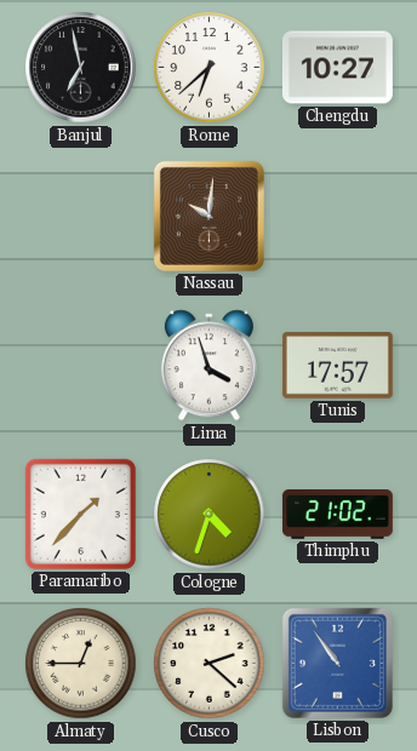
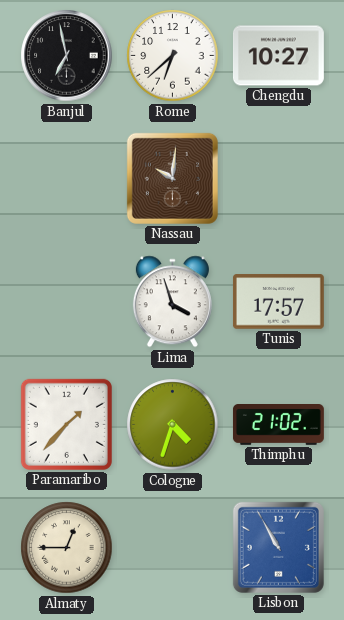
Cusco: 2:22 -> none (210, 664)
Lisbon: 10:54 -> 10:55 (278, 547)
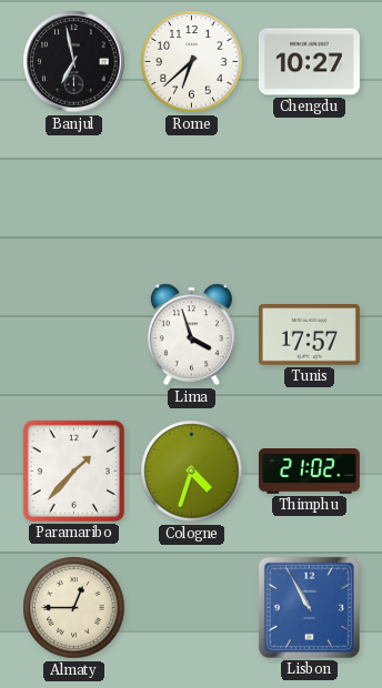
Nassau: 10:01 -> none (172, 178)
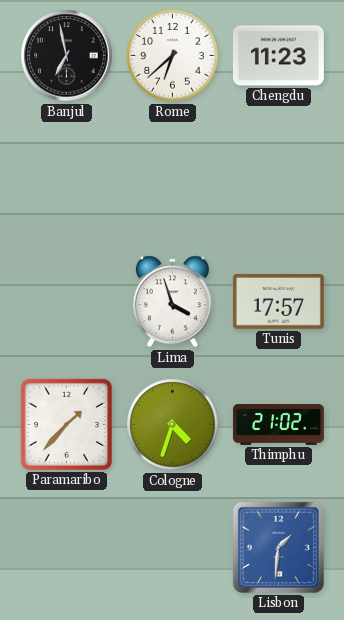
Chengdu: 10:27 -> 11:23 (278, 56)
Almaty: 12:45 -> none (74, 608)
Lisbon: 10:55 -> 1:31 (278, 547)
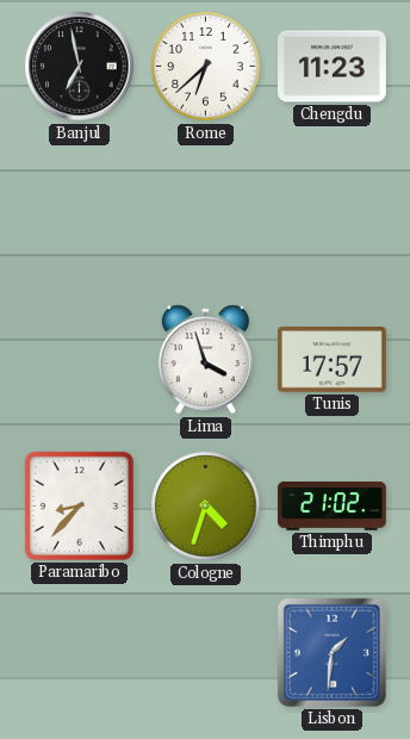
Paramaribo: 1:37 -> 8:37 (79, 505)
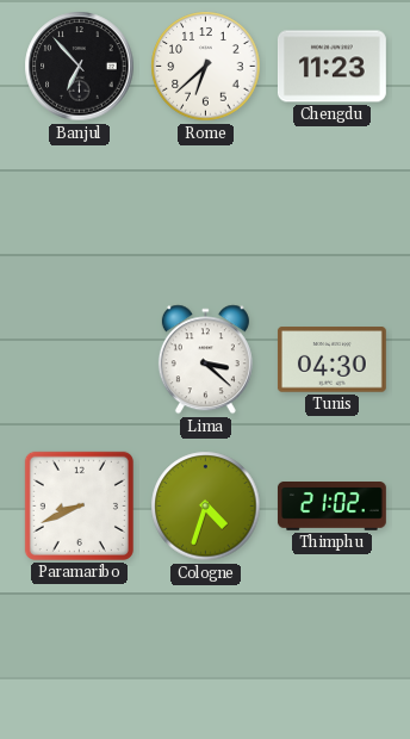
Banjul: 6:58 -> 6:53 (80, 67)
Lima: 3:57 -> 3:22 (205, 360)
Tunis: 17:57 -> 04:30 (331, 360)
Paramaribo: 8:37 -> 8:41 (79, 505)
Lisbon: 1:31 -> none (331, 652)
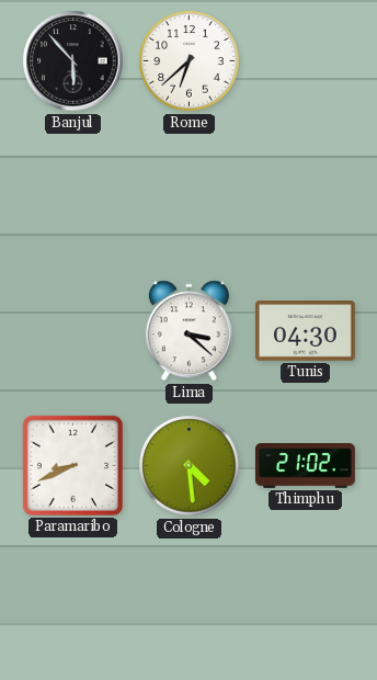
Banjul: 6:53 -> 5:53 (73, 61)
Chengdu: 11:23 -> none (331, 67)
Cologne: 4:33 -> 4:29 (190, 466)
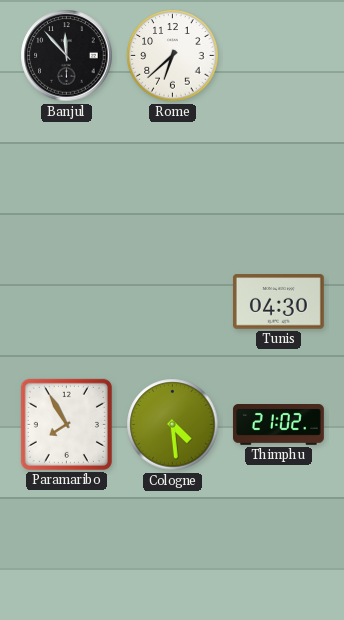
Banjul: 5:53 -> 11:53 (67, 56)
Lima: 3:22 -> none (188, 331)
Paramaribo: 8:41 -> 7:55 (66, 424)
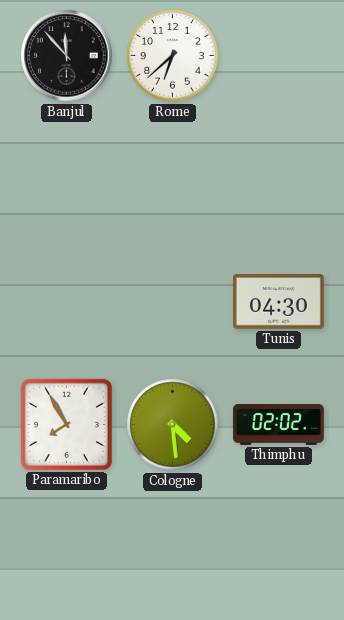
Thimphu: 21:02 -> 02:02 (278, 425)
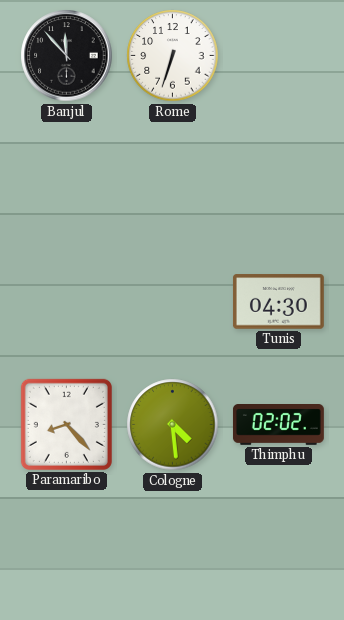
Rome: 6:38 -> 6:33 (173, 56)
Paramaribo: 7:55 -> 8:23 (66, 424)
